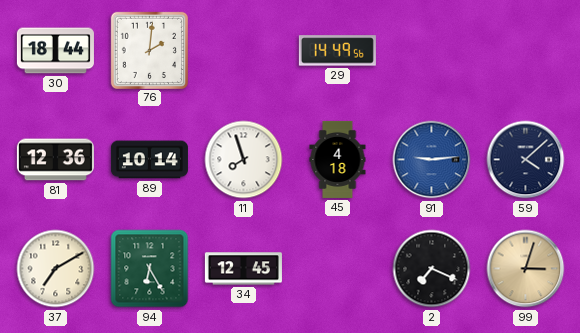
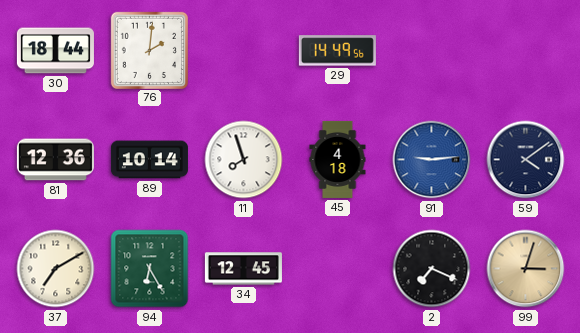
59: 4:08 -> 4:09 (526, 160)
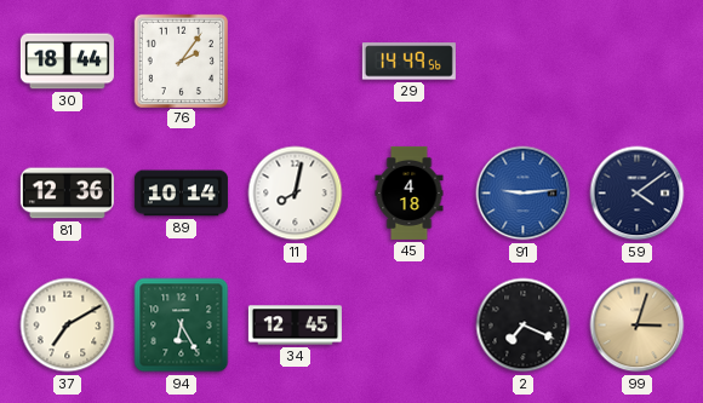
76: 2:01 -> 2:06 (181, 61)
11: 7:57 -> 8:02 (296, 194)
